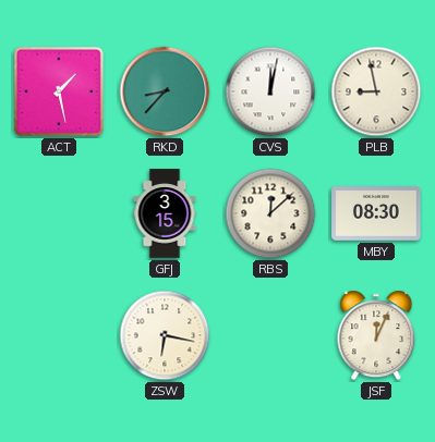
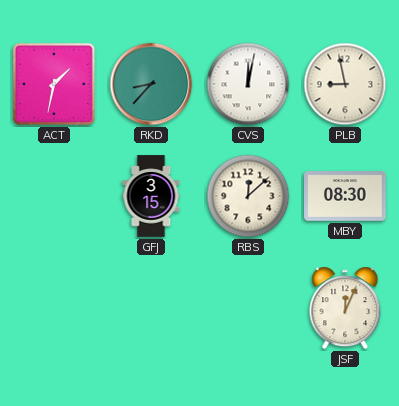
ACT: 1:28 -> 1:32 (54, 84)
ZSW: 6:17 -> none (165, 335)
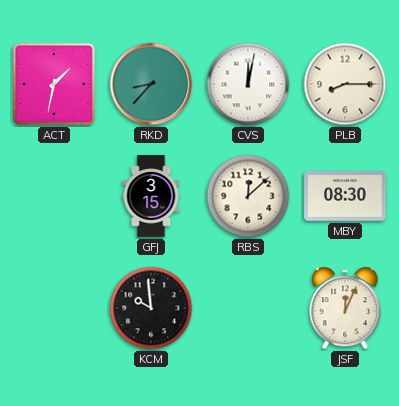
PLB: 8:58 -> 8:15 (345, 84)
KCM: none -> 9:59 (151, 308)
